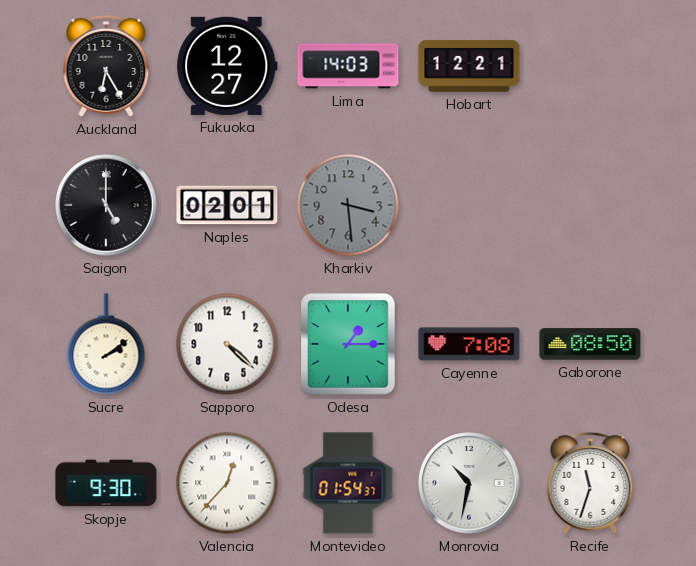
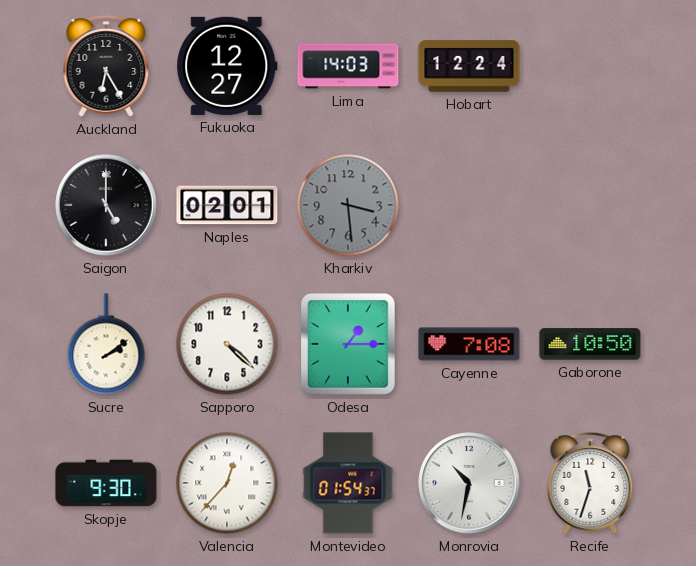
Hobart: 12:21 -> 12:24 (469, 66)
Gaborone: 08:50 -> 10:50 (590, 344)
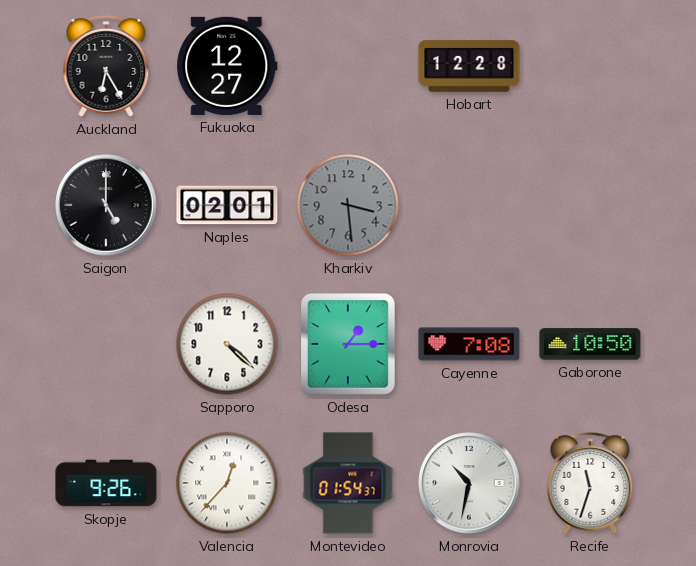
Lima: 14:03 -> none (348, 66)
Hobart: 12:24 -> 12:28 (469, 66)
Sucre: 2:09 -> none (106, 344)
Skopje: 9:30 -> 9:26 (106, 483)
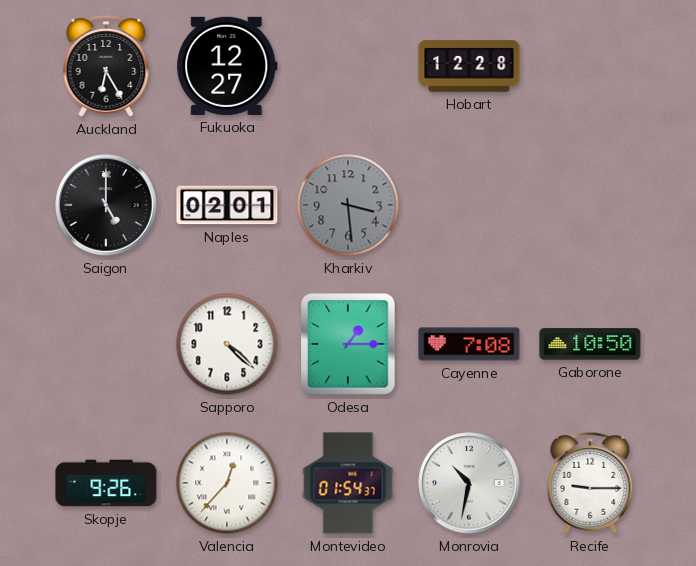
Recife: 11:33 -> 9:15 (590, 483)
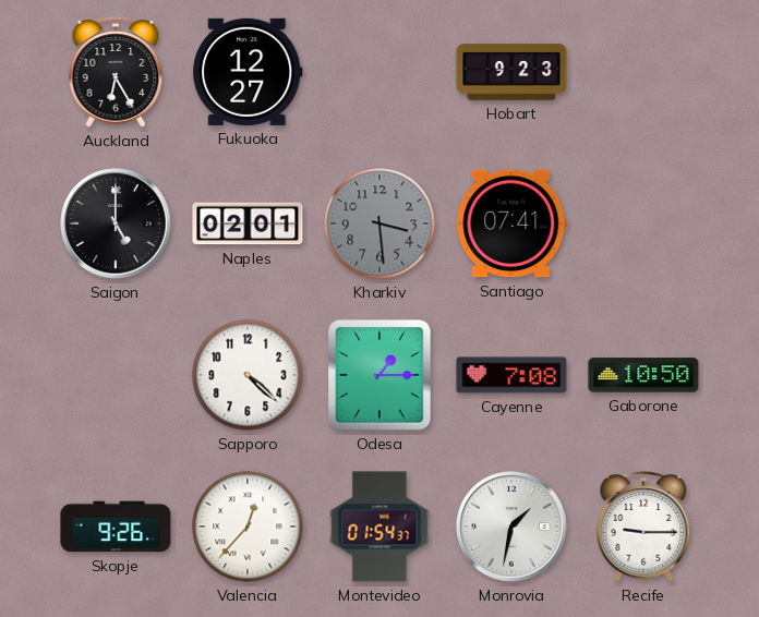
Hobart: 12:28 -> 9:23 (511, 72)
Santiago: none -> 07:41 (511, 223)
Monrovia: 10:32 -> 1:32 (511, 527)
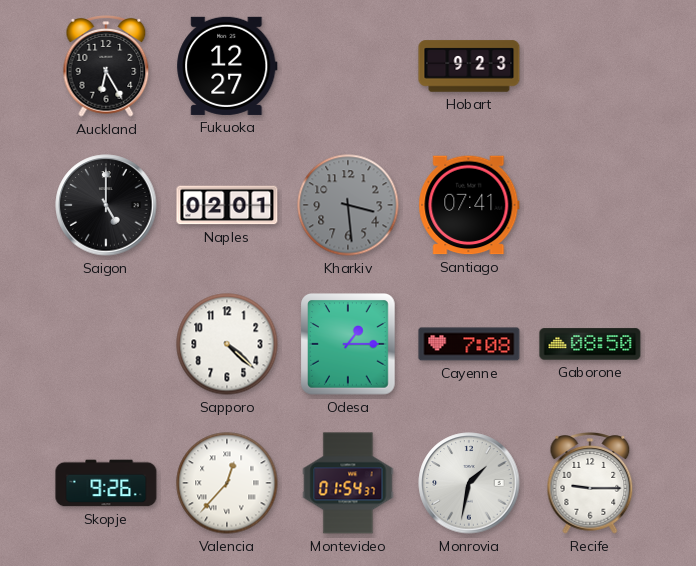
Gaborone: 10:50 -> 08:50 (590, 344)
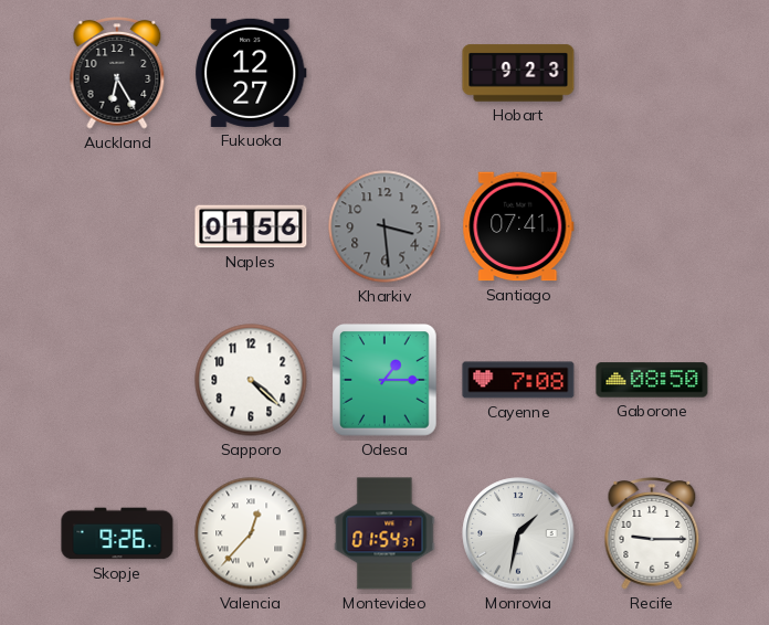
Saigon: 5:00 -> none (106, 205)
Naples: 02:01 -> 01:56 (251, 226)
